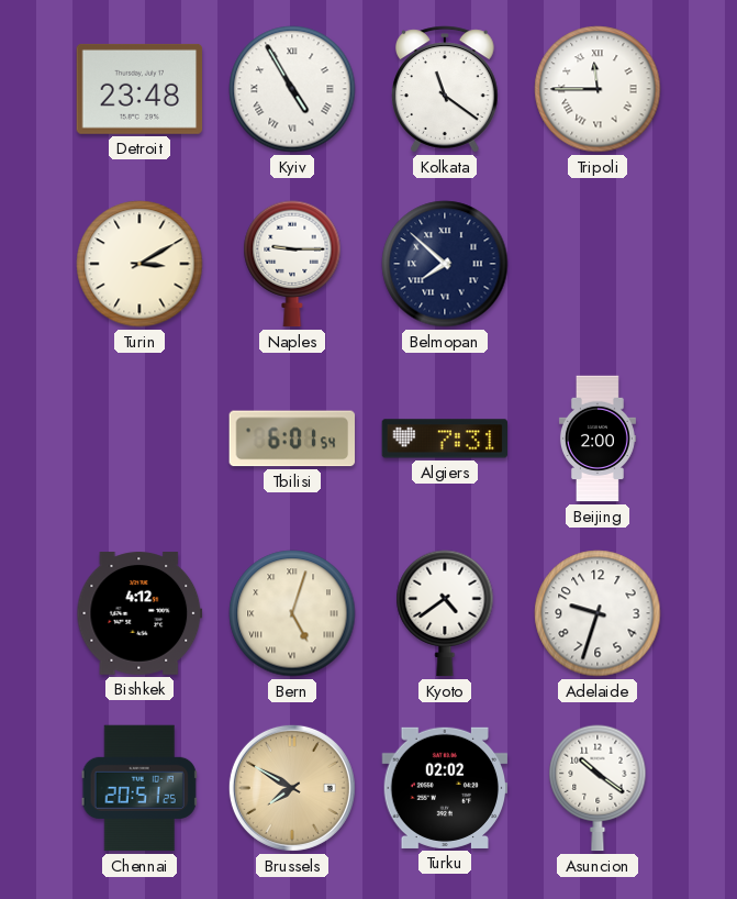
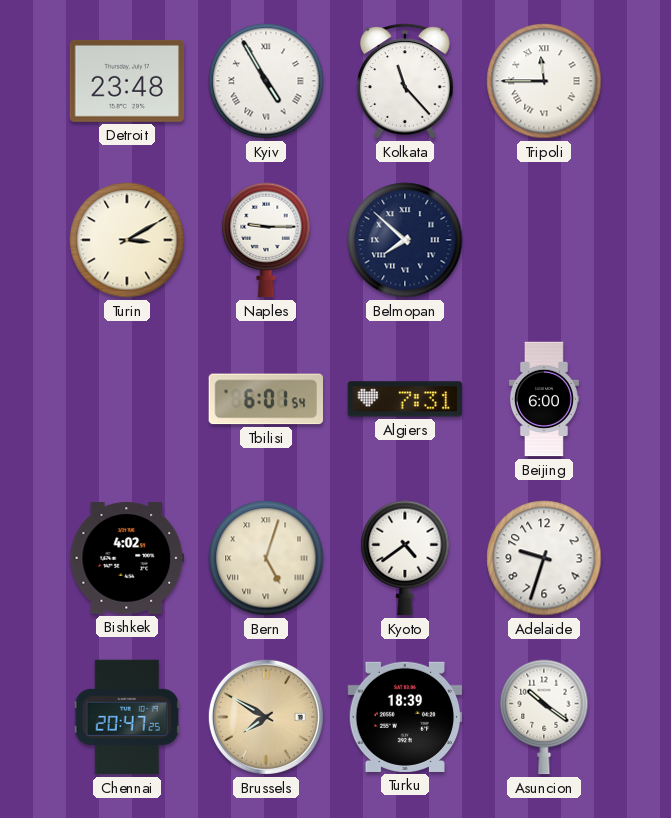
Kolkata: 11:21 -> 11:23 (405, 81)
Beijing: 2:00 -> 6:00 (544, 399)
Bishkek: 4:12 -> 4:02 (127, 558)
Chennai: 20:51 -> 20:47 (127, 717)
Turku: 02:02 -> 18:39 (405, 717)
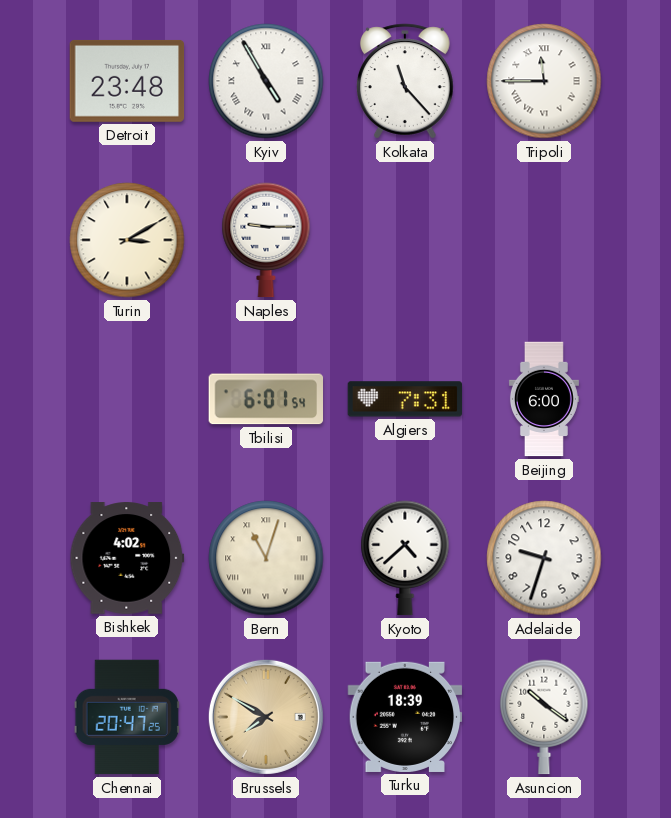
Belmopan: 7:52 -> none (405, 240)
Bern: 5:03 -> 11:03 (266, 558)
Kyoto: 4:39 -> 4:38 (405, 558)
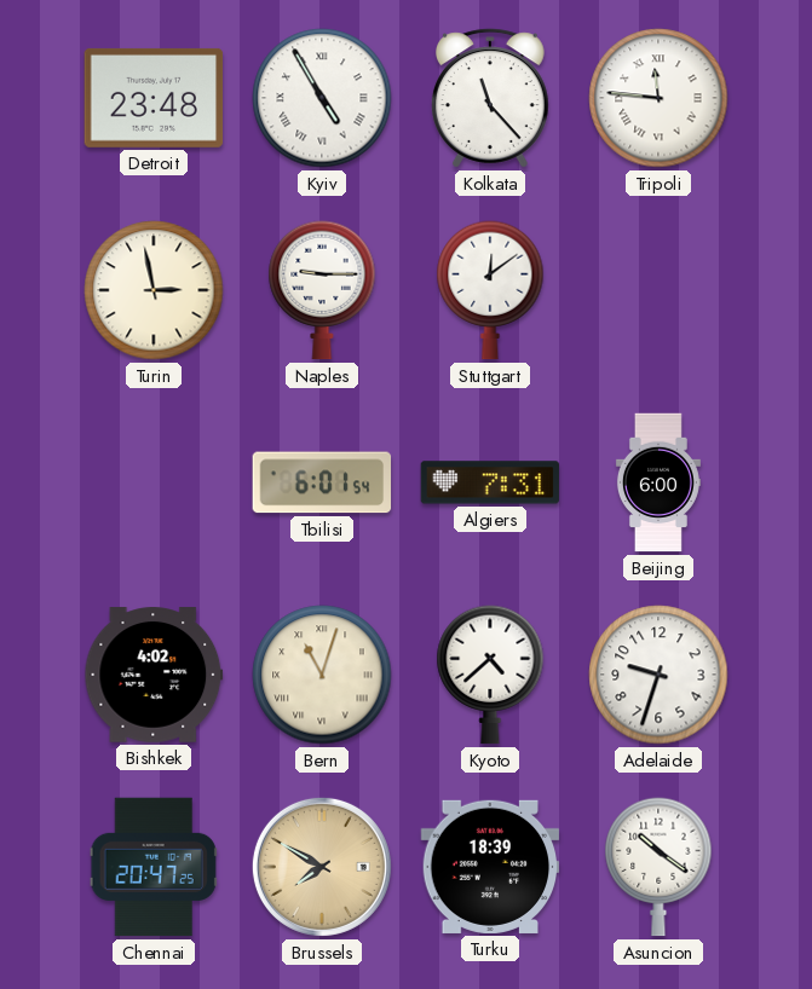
Tripoli: 11:45 -> 11:46 (658, 98)
Turin: 3:10 -> 2:58 (154, 290)
Stuttgart: none -> 12:09 (490, 290)
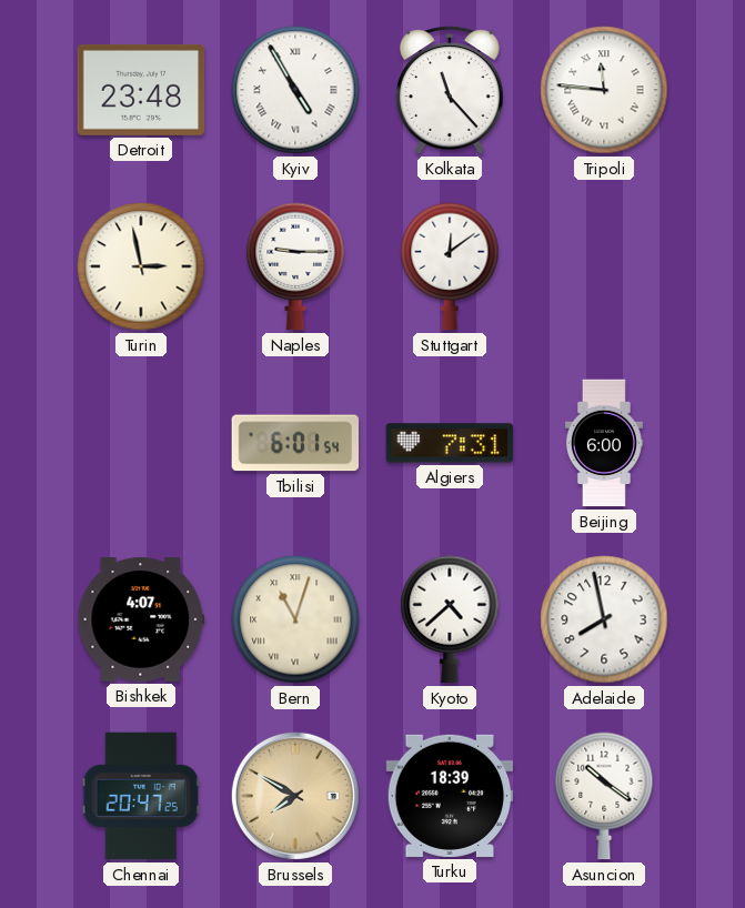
Bishkek: 4:02 -> 4:07 (141, 619)
Adelaide: 9:33 -> 7:58 (604, 619)
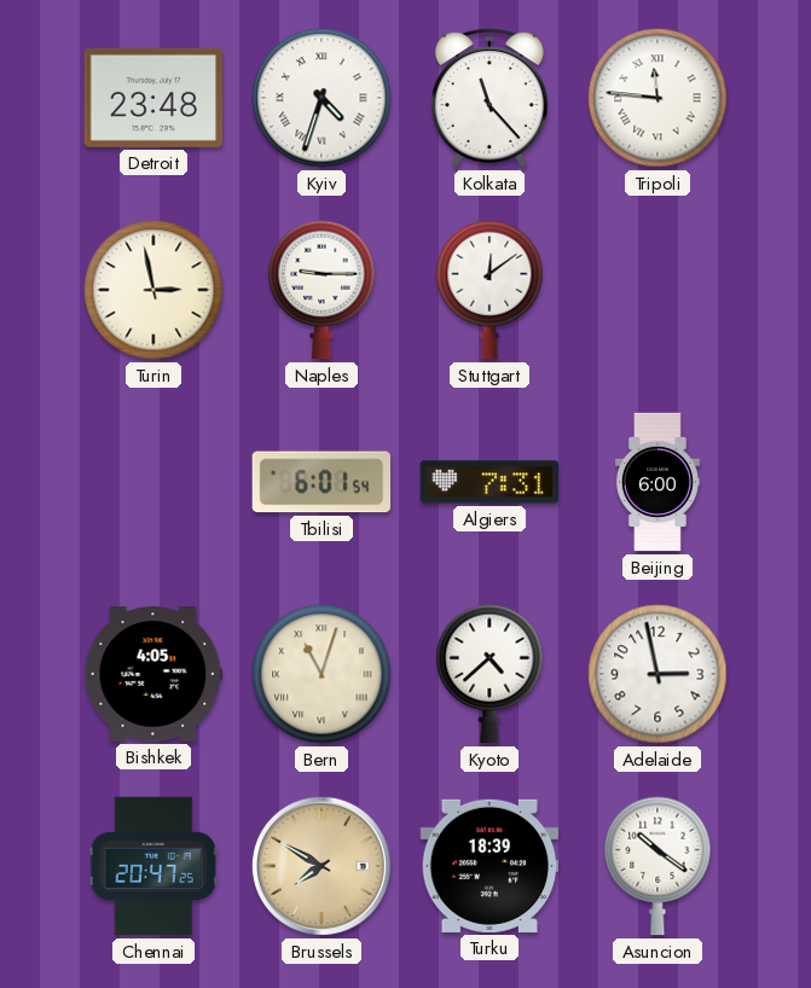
Kyiv: 4:55 -> 4:33 (321, 98)
Bishkek: 4:07 -> 4:05 (153, 674)
Adelaide: 7:58 -> 2:58 (658, 674)
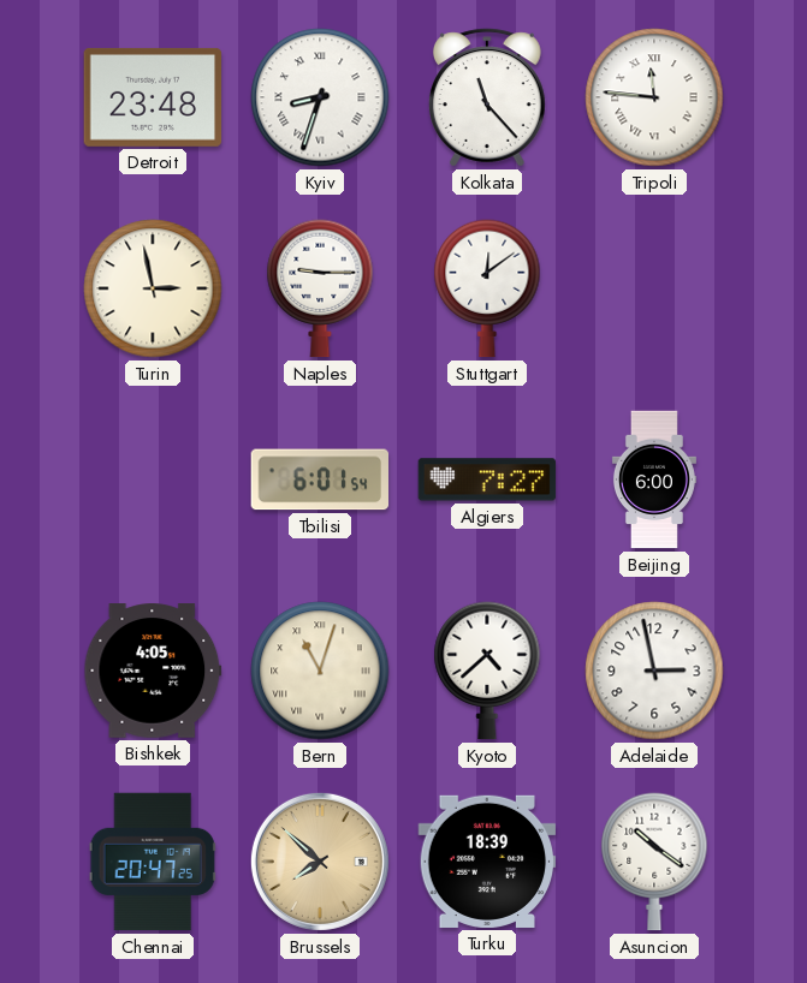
Kyiv: 4:33 -> 8:33 (320, 97)
Algiers: 7:31 -> 7:27 (487, 479)
Brussels: 7:50 -> 7:52 (320, 862)
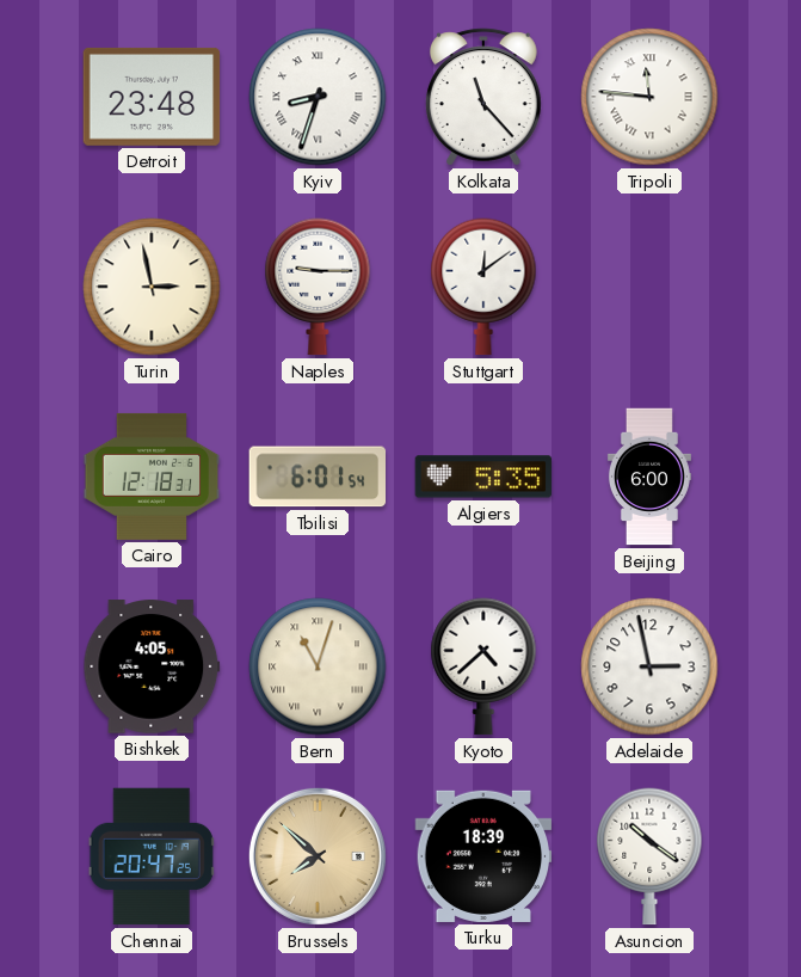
Cairo: none -> 12:18 (152, 477)
Algiers: 7:27 -> 5:35 (483, 477)
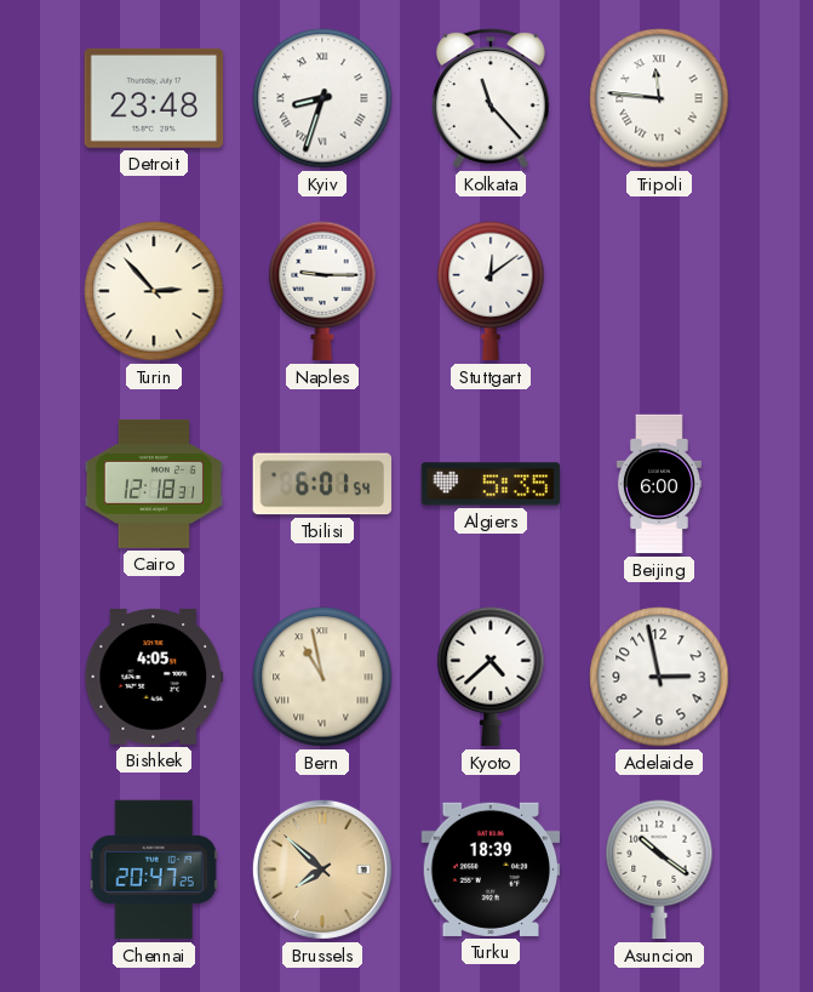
Turin: 2:58 -> 2:53 (154, 291)
Bern: 11:03 -> 10:58 (322, 677)
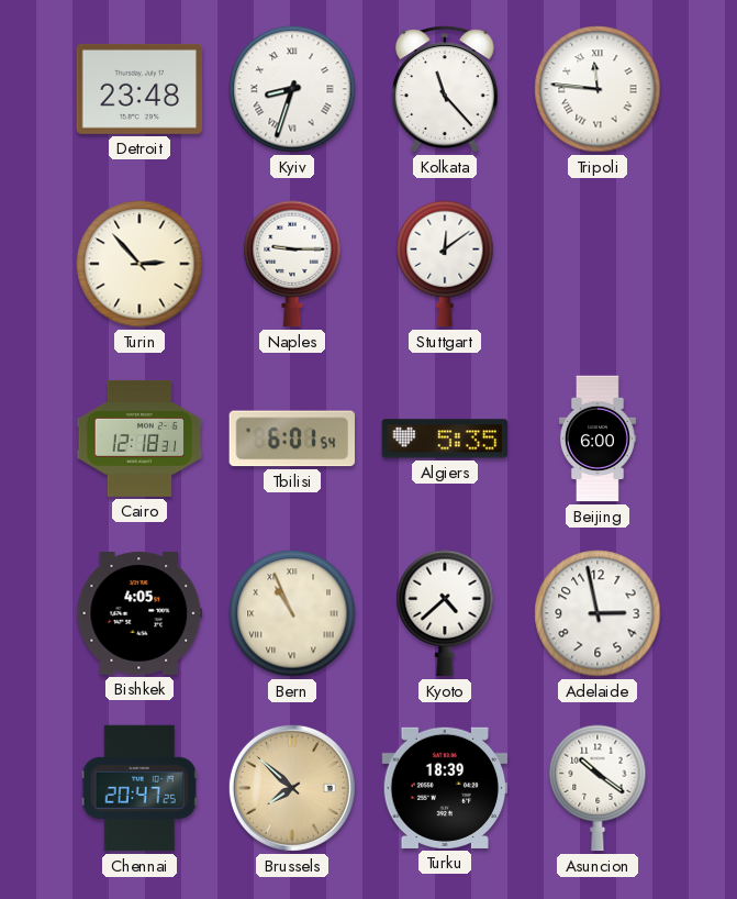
Bern: 10:58 -> 10:56 (292, 613)
